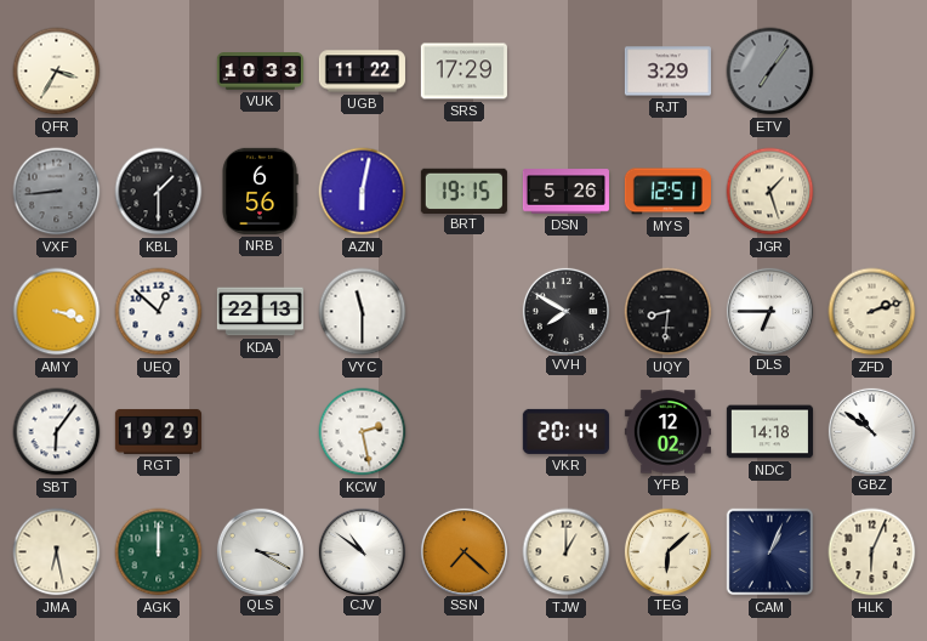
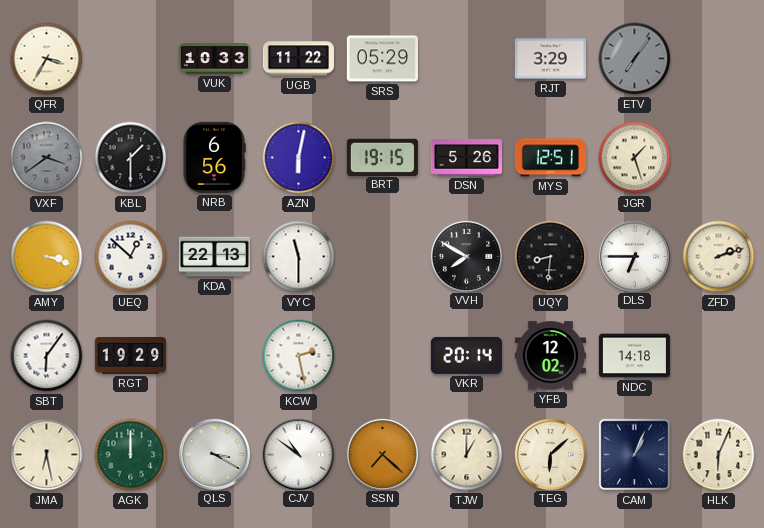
SRS: 17:29 -> 05:29 (382, 59)
VXF: 8:44 -> 3:39 (47, 158)
GBZ: 10:51 -> none (871, 431)
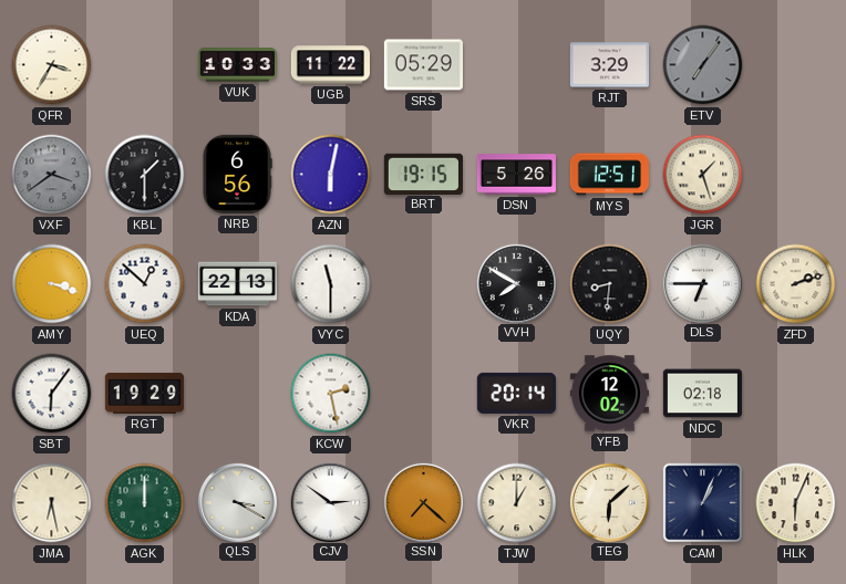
NDC: 14:18 -> 02:18 (702, 394)
CJV: 10:51 -> 2:51 (330, 502)
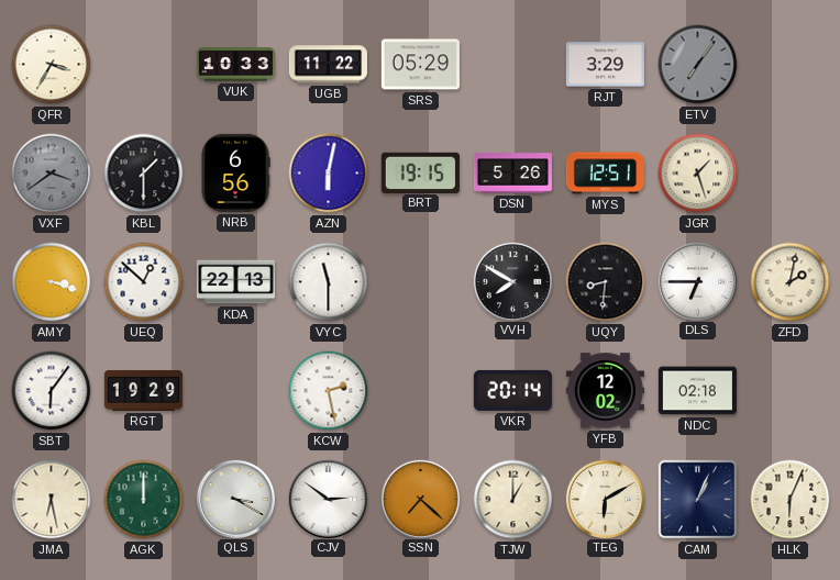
ZFD: 2:12 -> 2:02 (791, 282)
TEG: 6:08 -> 6:10 (605, 499)
